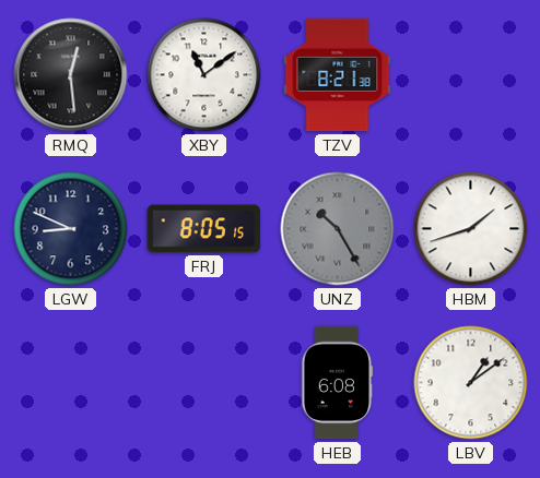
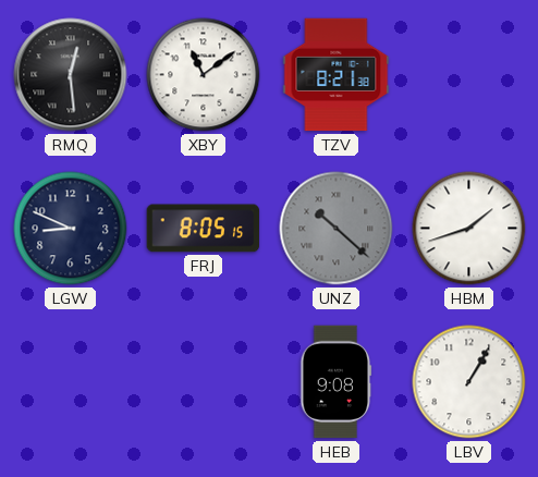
UNZ: 10:25 -> 10:22 (337, 229)
HEB: 6:08 -> 9:08 (337, 382)
LBV: 1:09 -> 1:05 (469, 382)
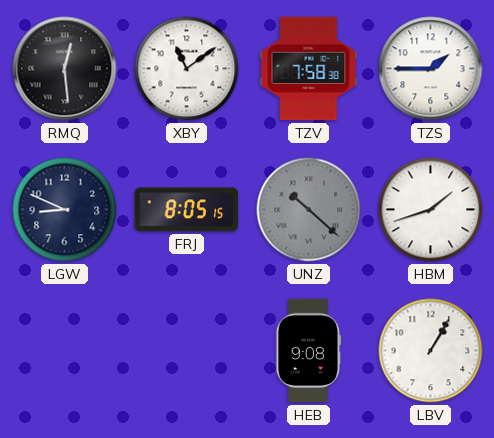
TZV: 8:21 -> 7:58 (309, 69)
TZS: none -> 1:45 (431, 69)
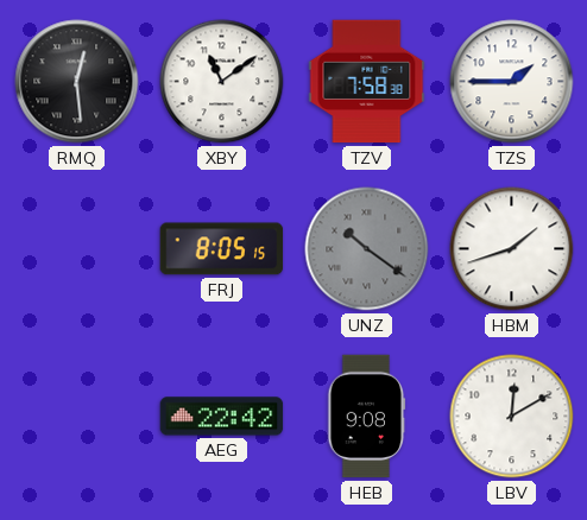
LGW: 8:49 -> none (65, 210)
UNZ: 10:22 -> 10:21 (367, 249)
AEG: none -> 22:42 (222, 417)
LBV: 1:05 -> 12:10 (512, 417)
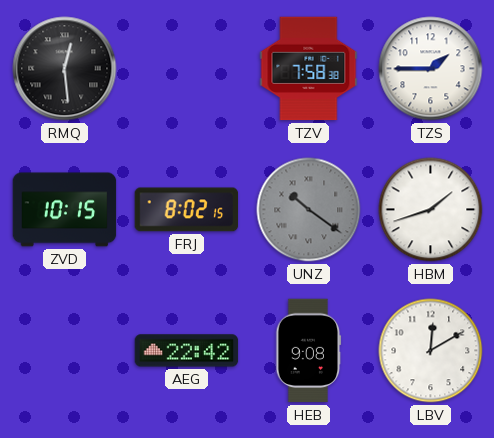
XBY: 11:09 -> none (222, 82)
ZVD: none -> 10:15 (65, 210)
FRJ: 8:05 -> 8:02 (187, 210)
